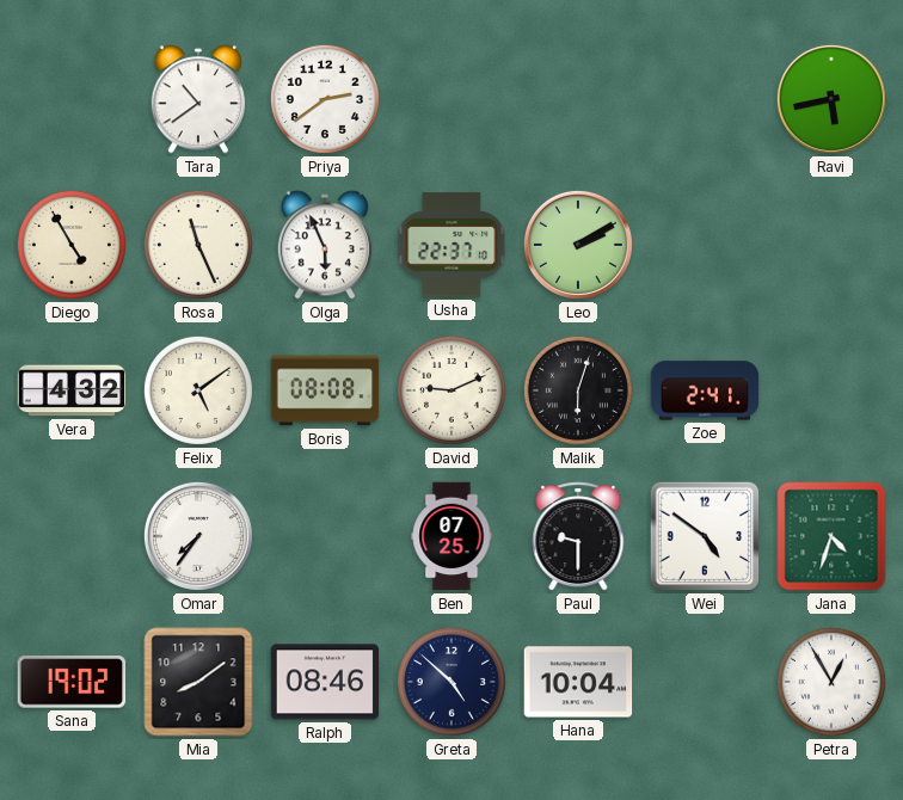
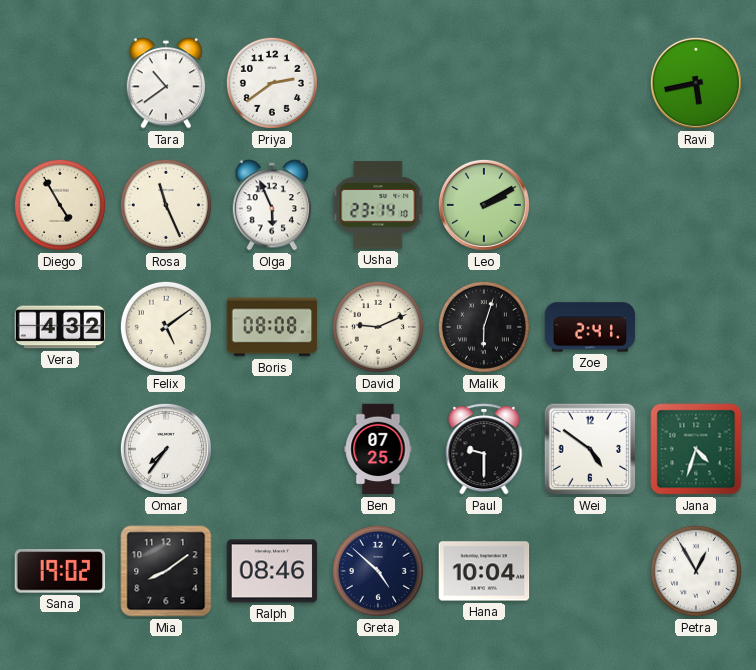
Usha: 22:37 -> 23:14 (378, 205)
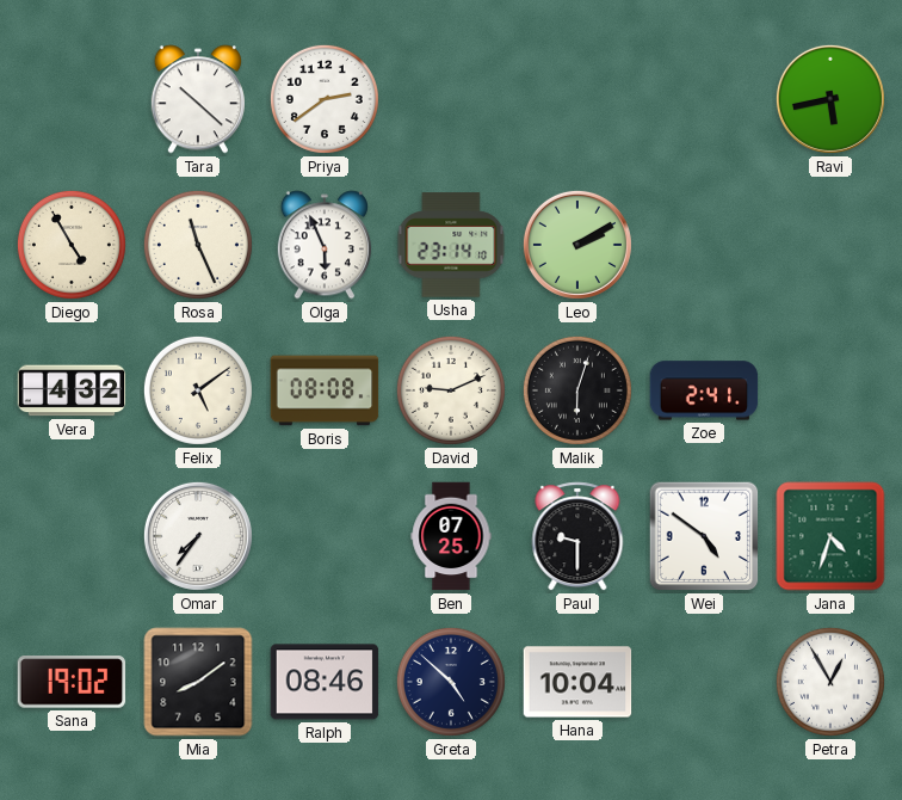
Tara: 10:39 -> 10:22 (197, 99)
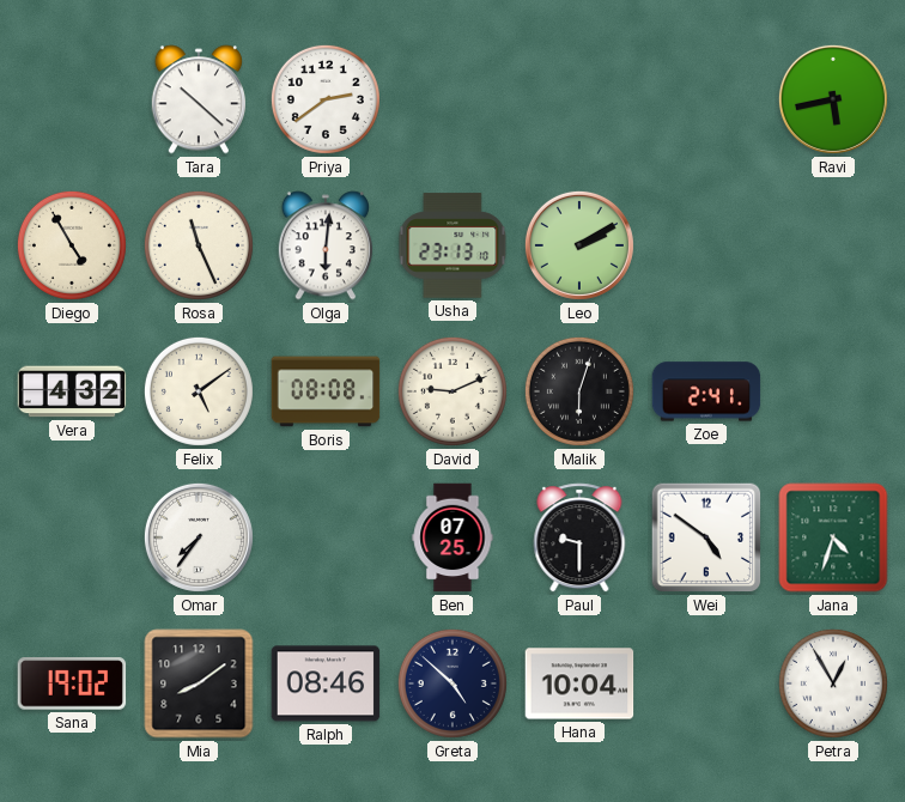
Olga: 5:56 -> 6:01 (324, 245)
Usha: 23:14 -> 23:13 (452, 245)
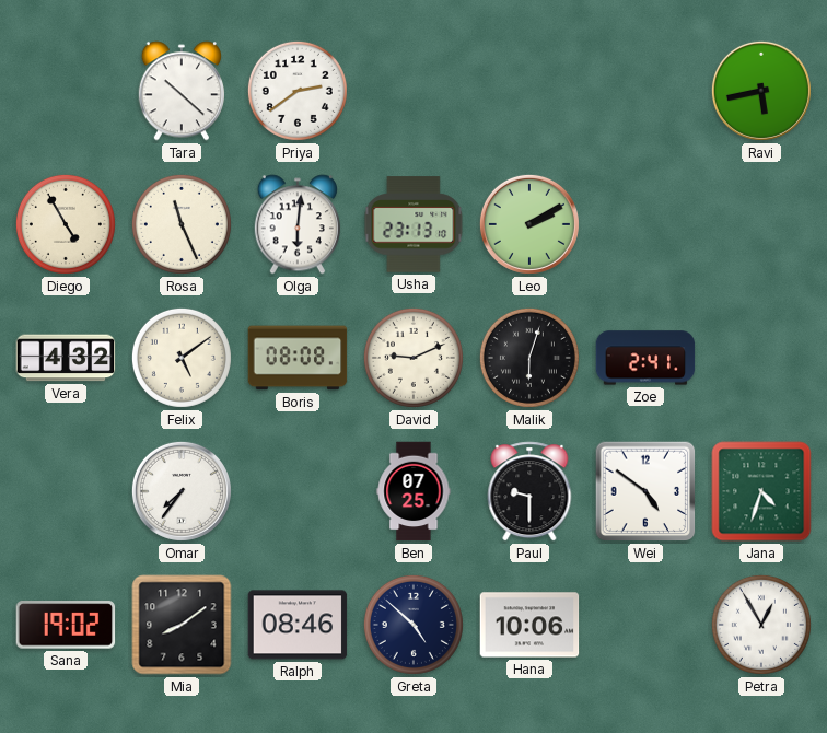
Hana: 10:04 -> 10:06 (529, 625)
